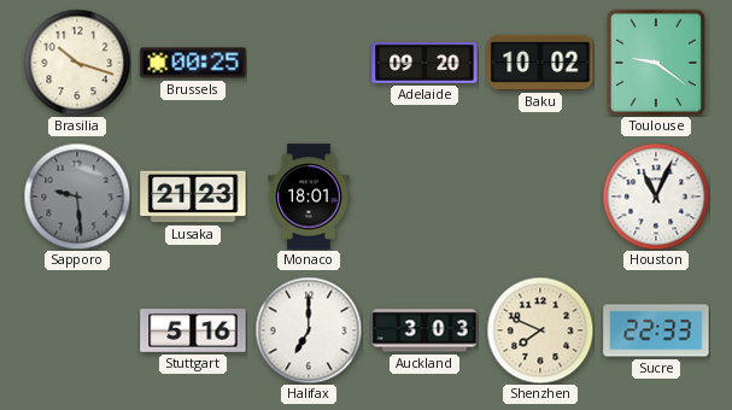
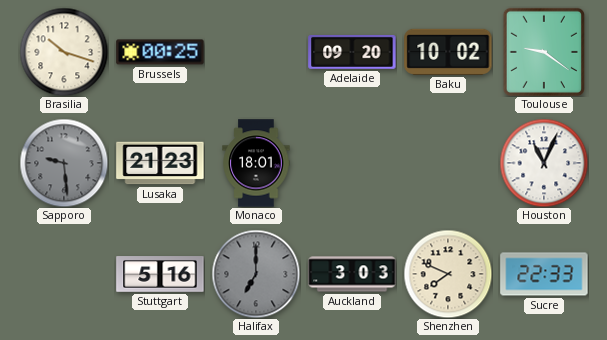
Halifax dial: white -> grey (256, 274)
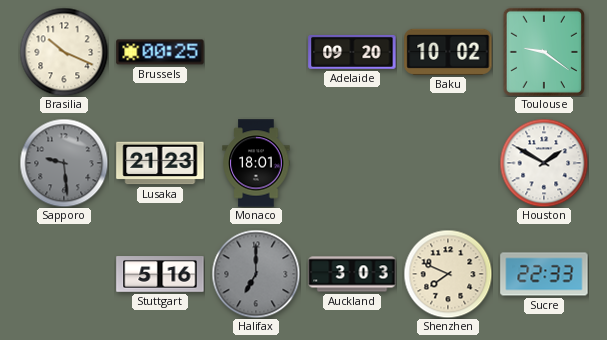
Brasilia: 10:18 -> 10:19 (64, 52)
Houston: 11:04 -> 1:50 (544, 163)
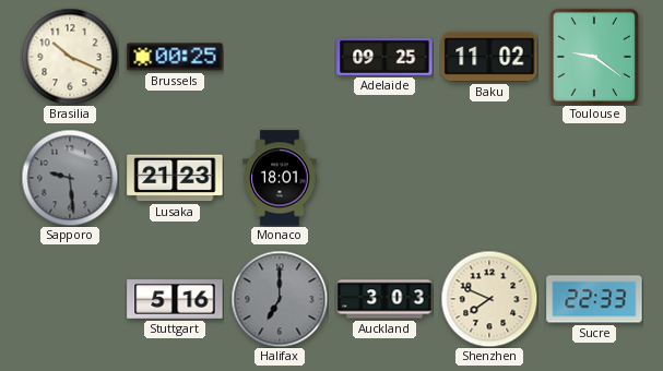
Adelaide: 09:20 -> 09:25 (384, 57)
Baku: 10:02 -> 11:02 (489, 57)
Houston: 1:50 -> none (544, 163)
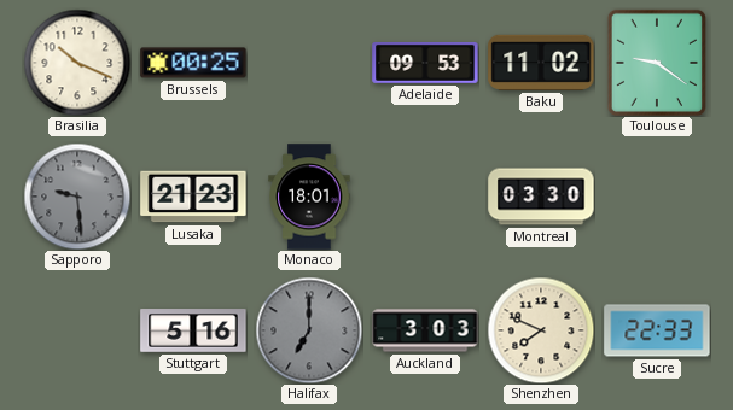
Adelaide: 09:25 -> 09:53 (425, 63)
Montreal: none -> 03:30 (541, 197)
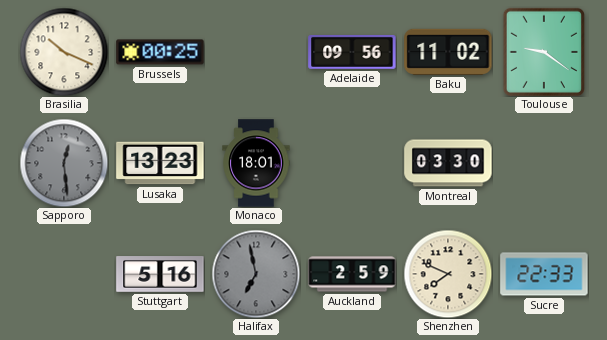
Adelaide: 09:53 -> 09:56 (352, 52)
Sapporo: 9:29 -> 12:29 (64, 163)
Lusaka: 21:23 -> 13:23 (160, 163)
Halifax: 7:00 -> 6:58 (256, 274)
Auckland: 3:03 -> 2:59 (352, 274)
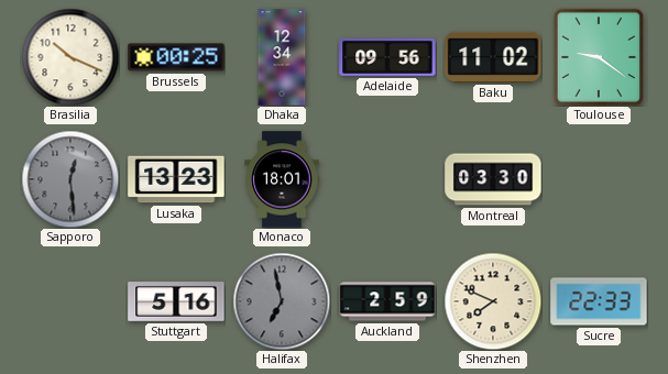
Dhaka: none -> 12:34 (282, 57)
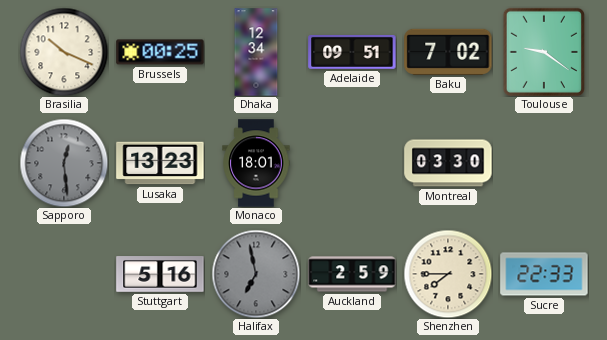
Adelaide: 09:56 -> 09:51 (352, 52)
Baku: 11:02 -> 7:02 (448, 52)
Shenzhen: 7:49 -> 7:45 (448, 274)
